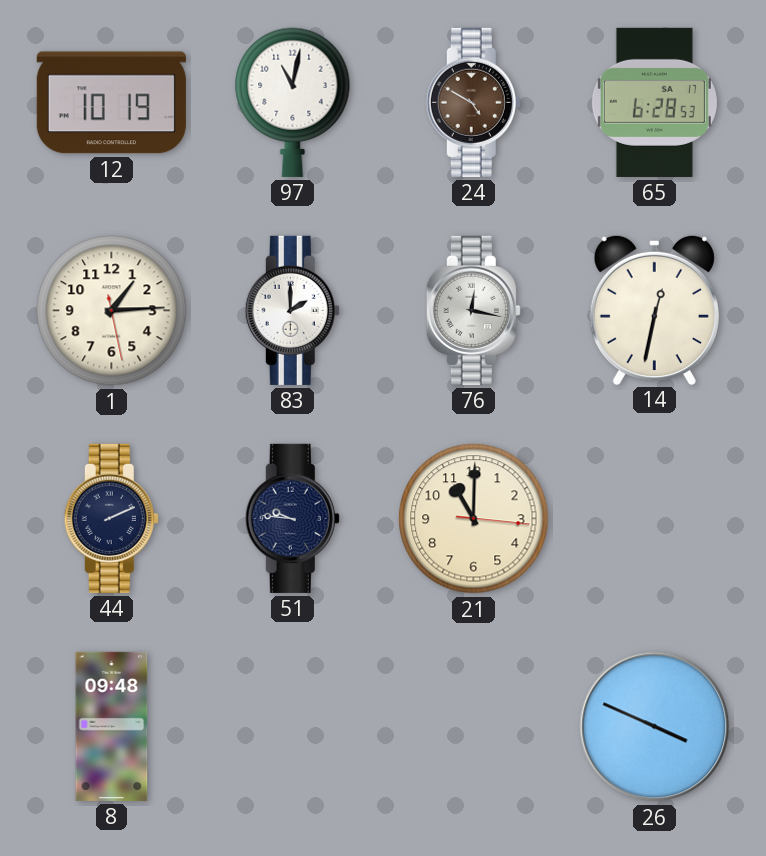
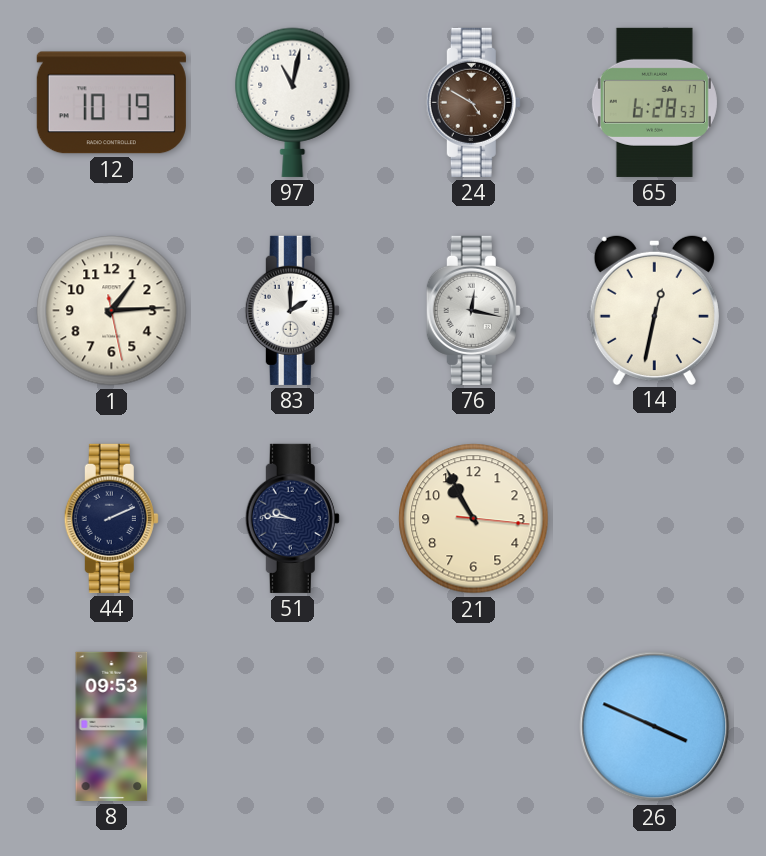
21: 11:00 -> 10:55 (474, 519)
8: 09:48 -> 09:53 (112, 726)
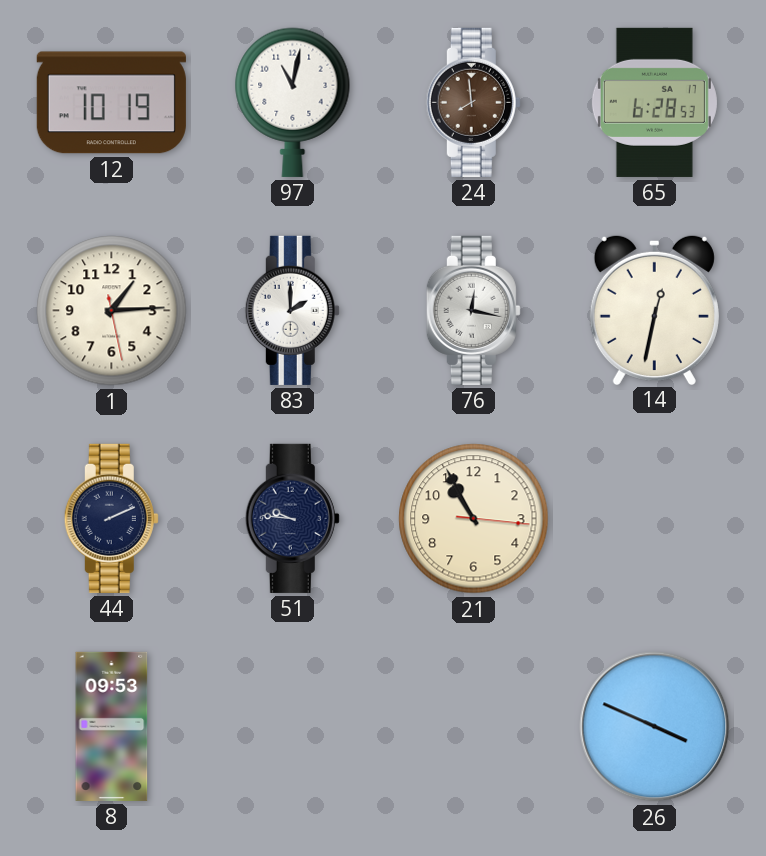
24: 4:50 -> 7:59 (473, 102)
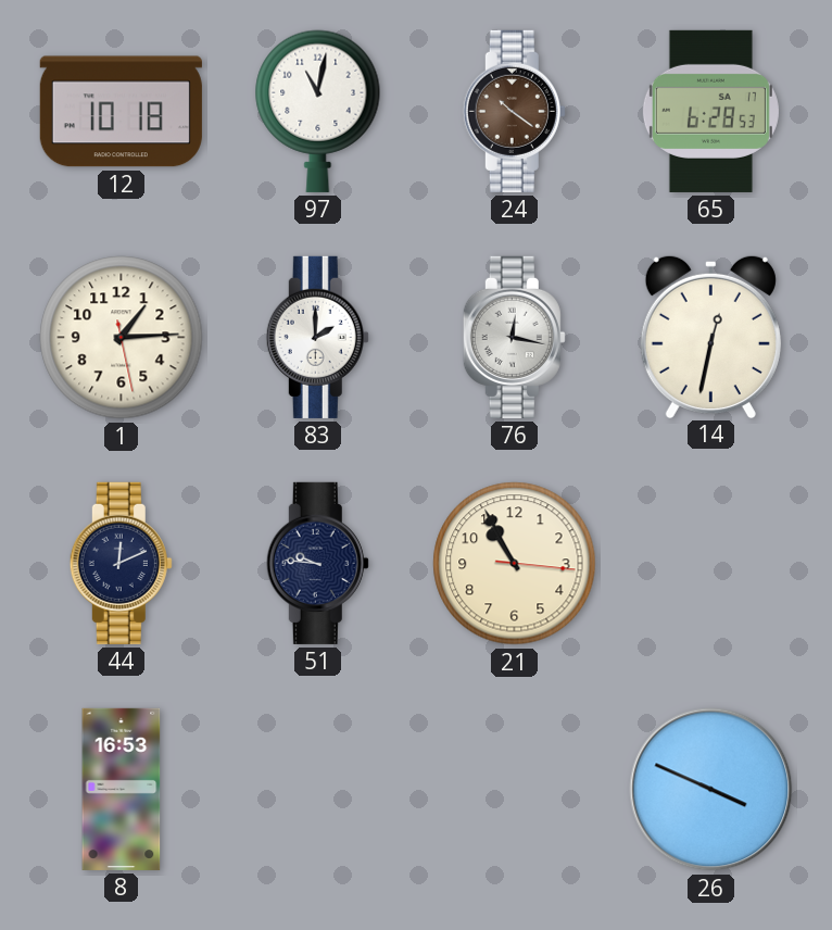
12: 10:19 -> 10:18 (121, 112)
24: 7:59 -> 10:21 (514, 111)
44: 2:11 -> 12:11 (121, 563)
8: 09:53 -> 16:53 (122, 789)
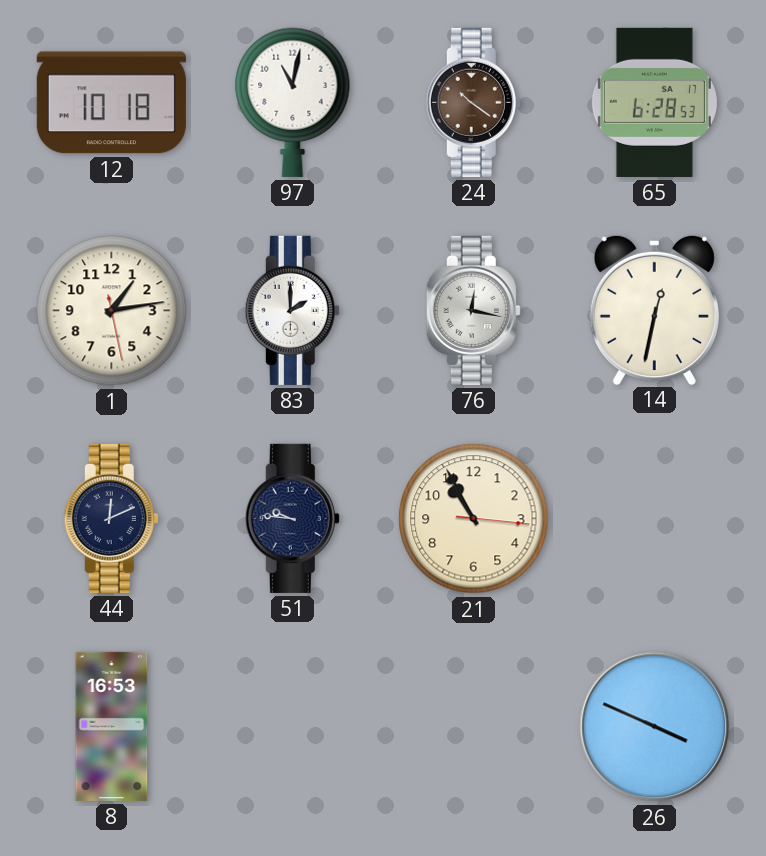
1: 1:14 -> 1:13 (112, 311)
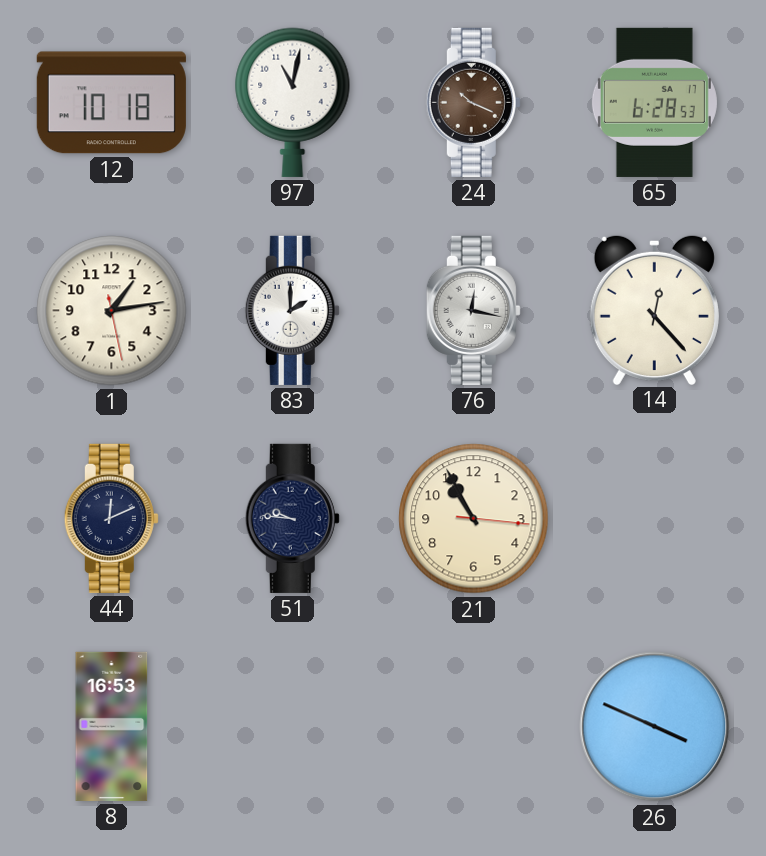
24: 10:21 -> 10:19 (473, 102)
14: 12:32 -> 12:23 (654, 309)
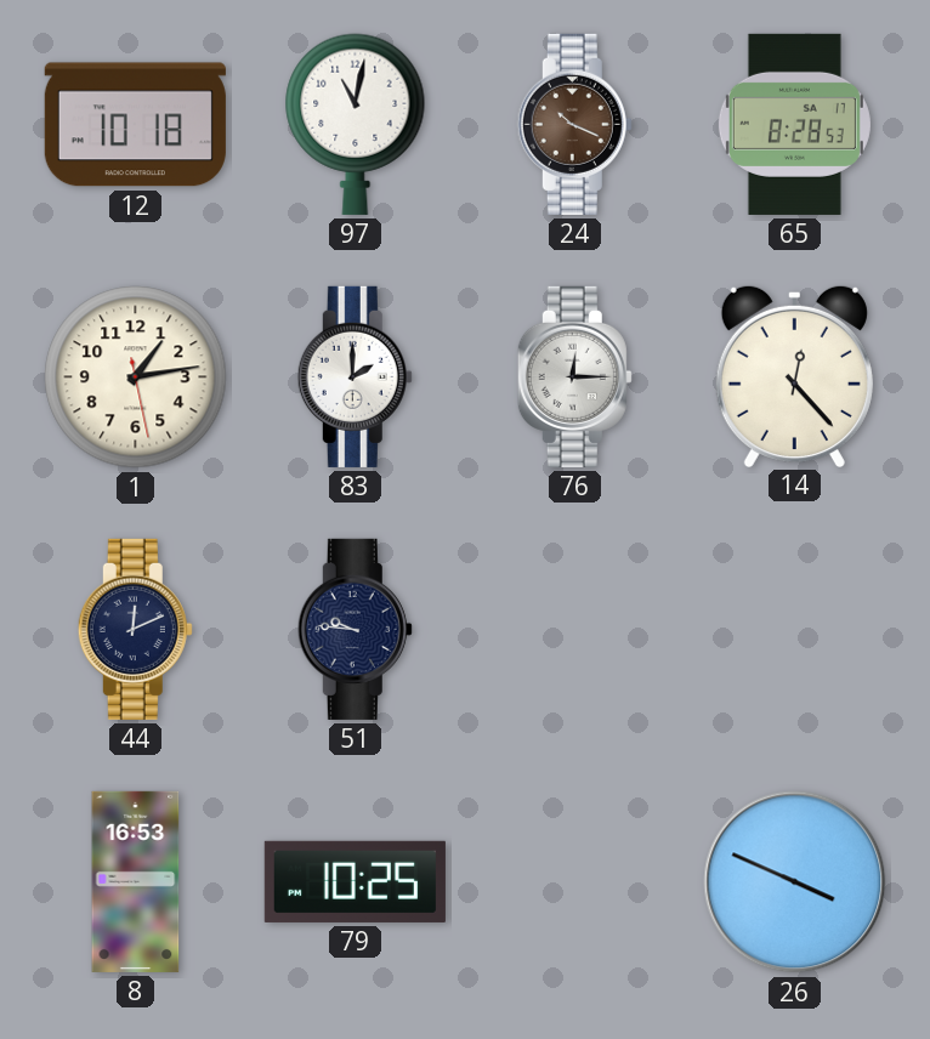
65: 6:28 -> 8:28 (794, 124)
76: 12:17 -> 12:15 (574, 376)
21: 10:55 -> none (474, 519)
79: none -> 10:25 (355, 881)
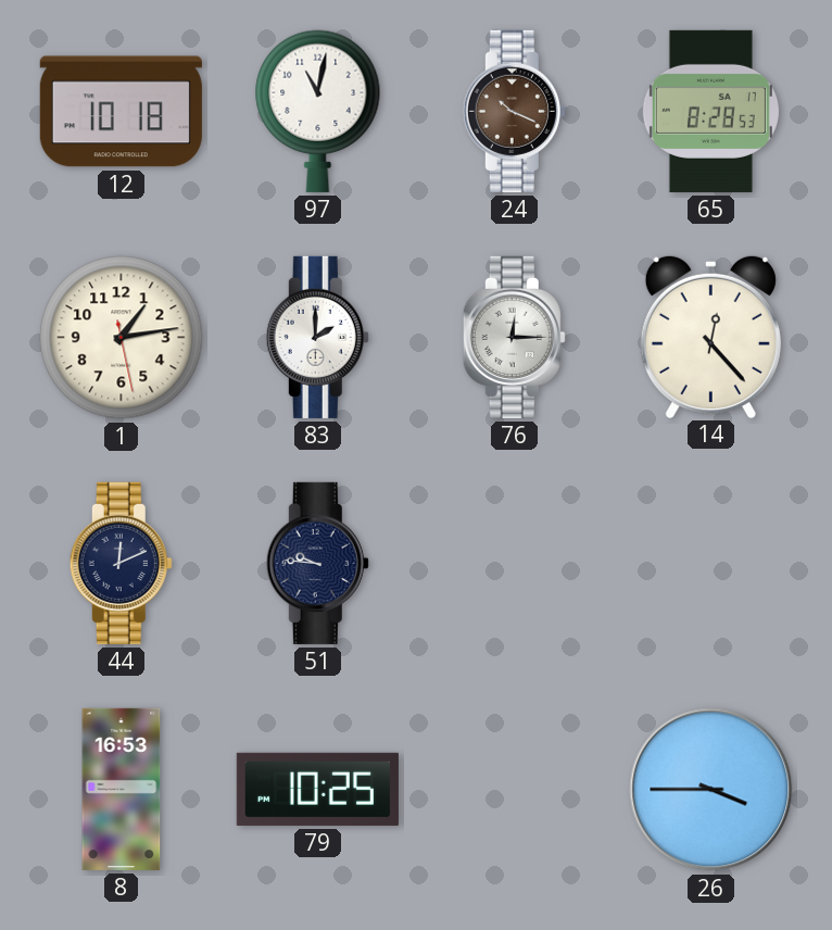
26: 3:49 -> 3:45 (711, 790)
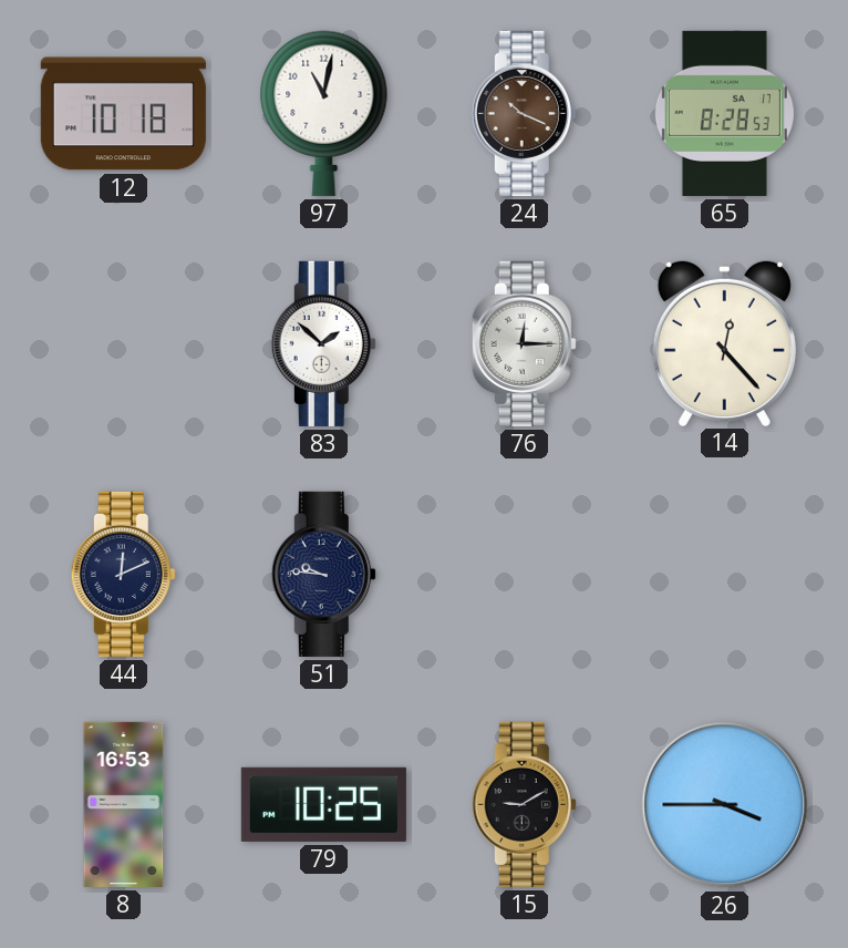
1: 1:13 -> none (122, 338)
83: 2:00 -> 1:52 (323, 343)
15: none -> 9:10 (524, 804)
